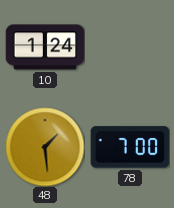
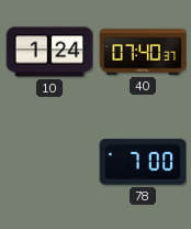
40: none -> 07:40 (143, 52)
48: 1:29 -> none (45, 147)
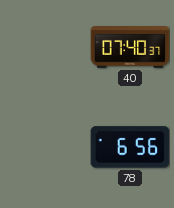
10: 1:24 -> none (49, 52)
78: 7:00 -> 6:56 (130, 147)
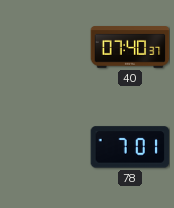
78: 6:56 -> 7:01 (130, 147)
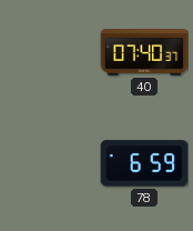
78: 7:01 -> 6:59 (144, 163)
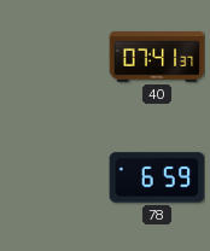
40: 07:40 -> 07:41 (157, 57)
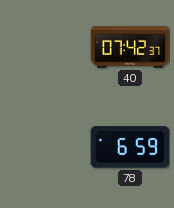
40: 07:41 -> 07:42 (130, 47)
